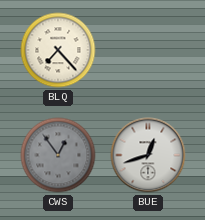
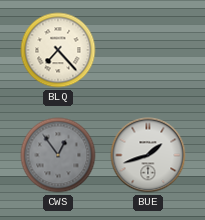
BUE: 12:42 -> 1:42 (148, 155)
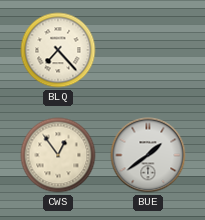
CWS dial: grey -> cream (58, 155)
BUE: 1:42 -> 1:39 (148, 155)
